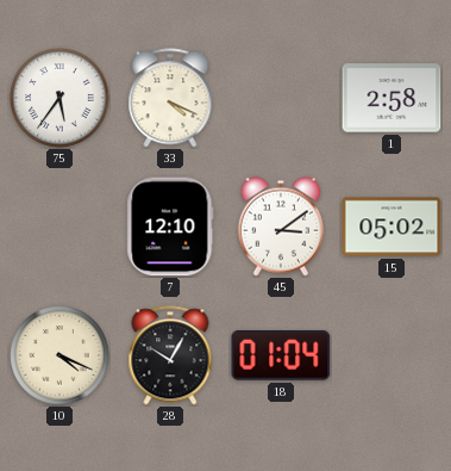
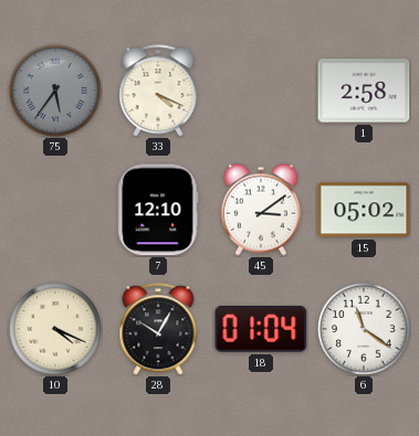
75 dial: white -> grey (55, 91)
6: none -> 11:21 (364, 329)
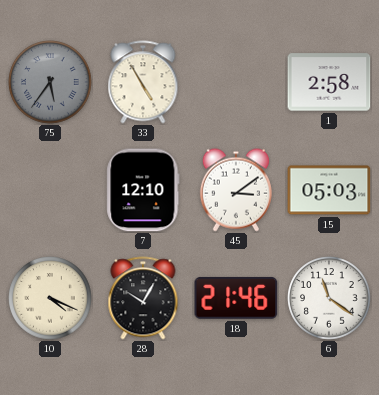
33: 4:19 -> 4:55 (143, 82)
15: 05:02 -> 05:03 (329, 190)
18: 01:04 -> 21:46 (236, 298)
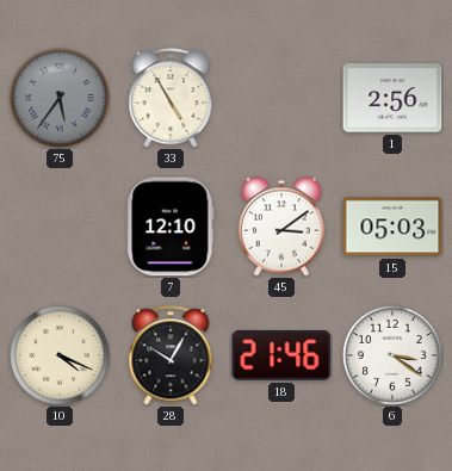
1: 2:58 -> 2:56 (392, 98)
6: 11:21 -> 3:21 (392, 355)
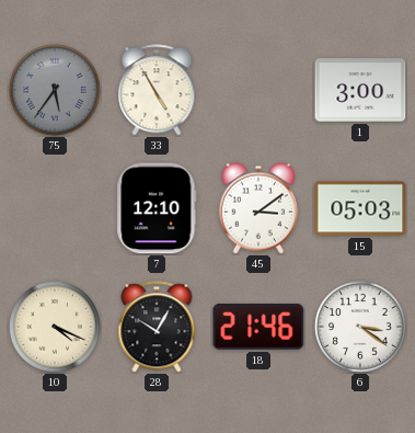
1: 2:56 -> 3:00 (360, 90)
